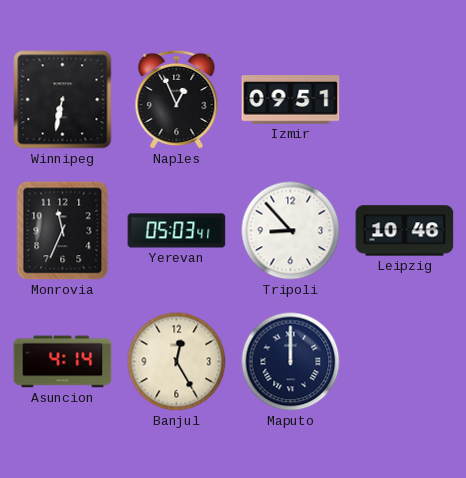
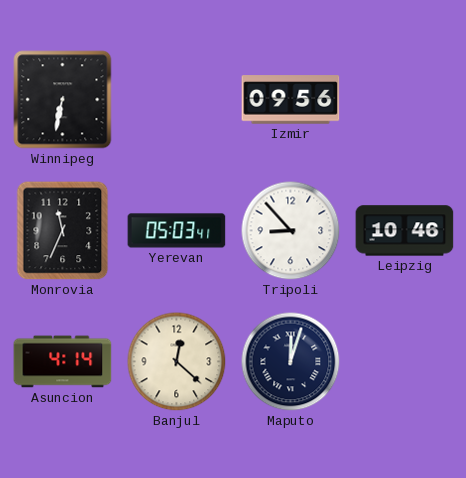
Naples: 12:56 -> none (177, 100)
Izmir: 09:51 -> 09:56 (291, 100)
Banjul: 12:25 -> 12:22 (177, 362)
Maputo: 12:00 -> 12:03 (291, 362)
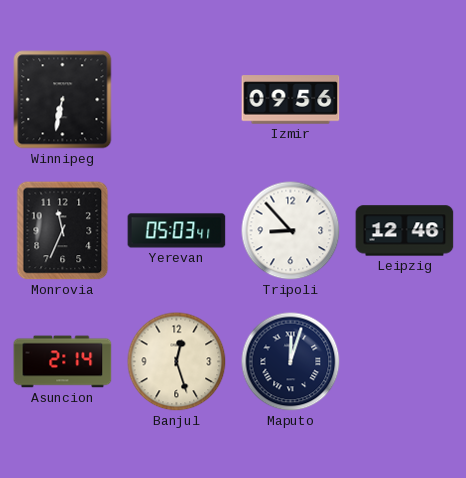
Leipzig: 10:46 -> 12:46 (405, 231)
Asuncion: 4:14 -> 2:14 (63, 362)
Banjul: 12:22 -> 12:27 (177, 362)
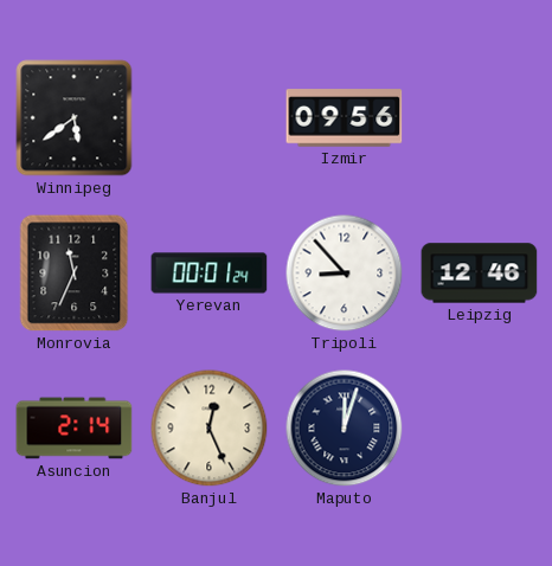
Winnipeg: 6:32 -> 5:39 (75, 118)
Yerevan: 05:03 -> 00:01 (210, 274)
Banjul: 12:27 -> 12:26 (210, 429)
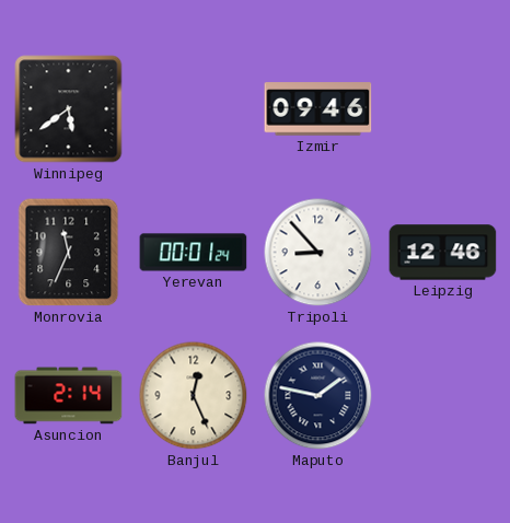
Izmir: 09:56 -> 09:46 (318, 109)
Maputo: 12:03 -> 1:47 (318, 396)
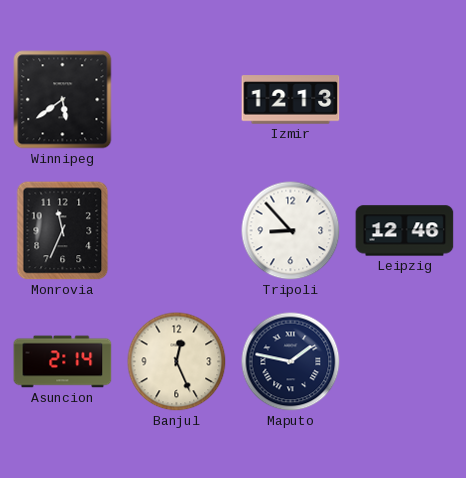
Izmir: 09:46 -> 12:13 (291, 100)
Yerevan: 00:01 -> none (194, 253)
